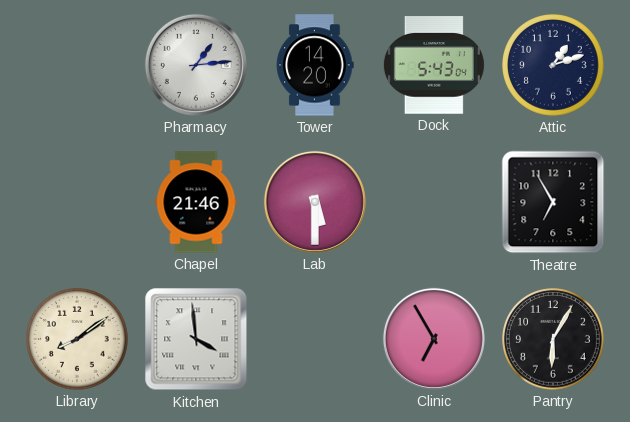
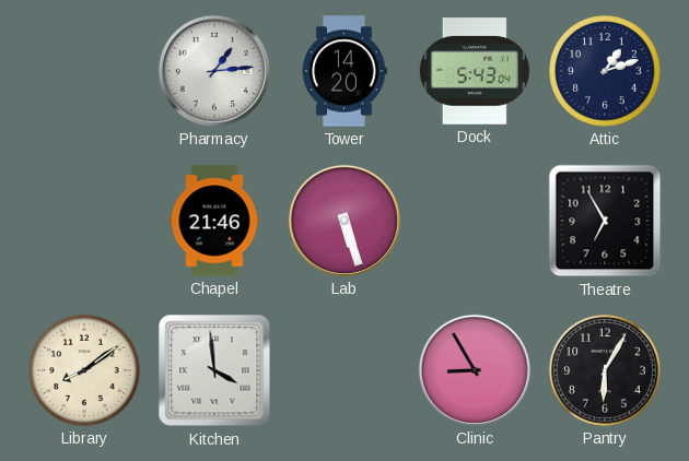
Lab: 5:30 -> 5:27 (344, 221)
Clinic: 6:55 -> 8:55 (475, 370)
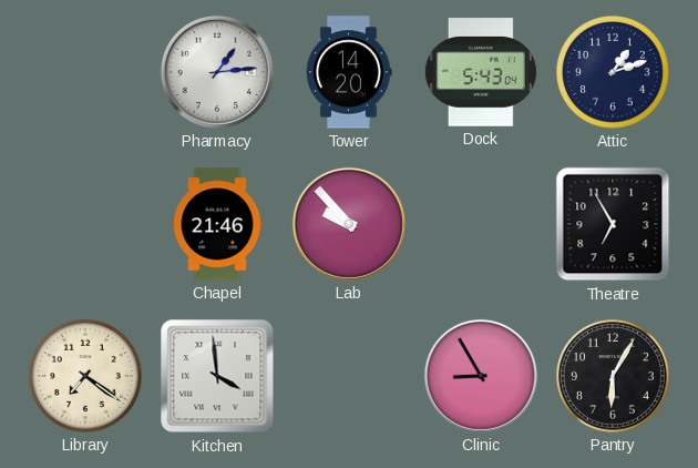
Lab: 5:27 -> 9:53 (349, 224)
Library: 8:09 -> 7:21 (86, 377)
